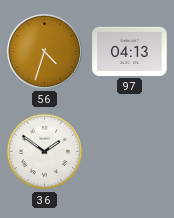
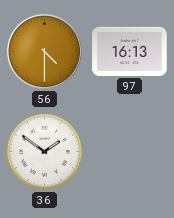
56: 4:33 -> 4:30 (44, 51)
97: 04:13 -> 16:13 (130, 51)
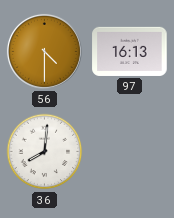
36: 1:51 -> 8:01 (45, 152)
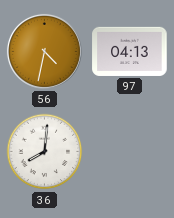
56: 4:30 -> 4:32 (44, 51)
97: 16:13 -> 04:13 (130, 51)
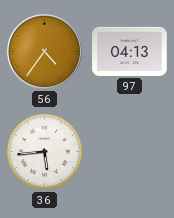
56: 4:32 -> 4:36 (44, 51)
36: 8:01 -> 5:44 (45, 152)
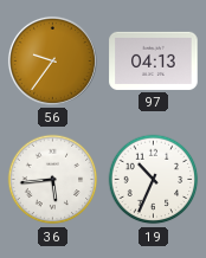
56: 4:36 -> 9:36 (52, 60)
19: none -> 10:34 (154, 180)
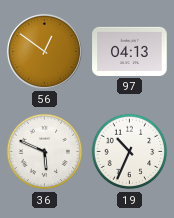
56: 9:36 -> 12:51 (44, 51)
36: 5:44 -> 5:49 (45, 152)
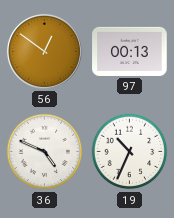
97: 04:13 -> 00:13 (130, 51)
36: 5:49 -> 4:49 (45, 152)
